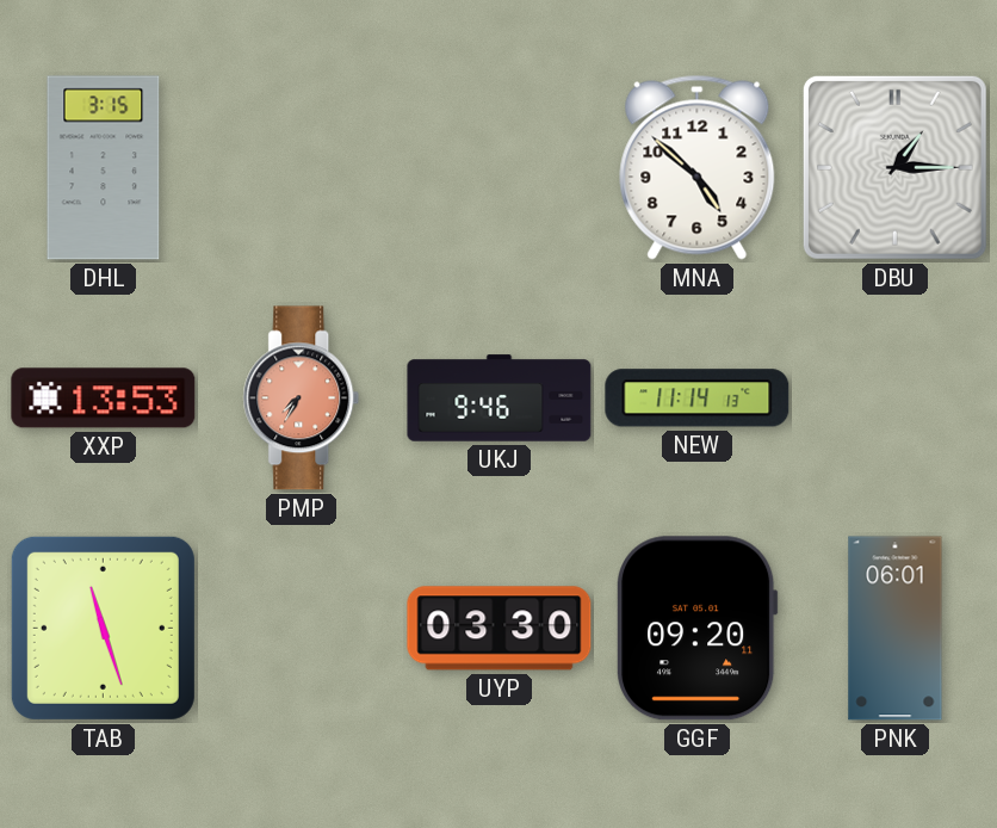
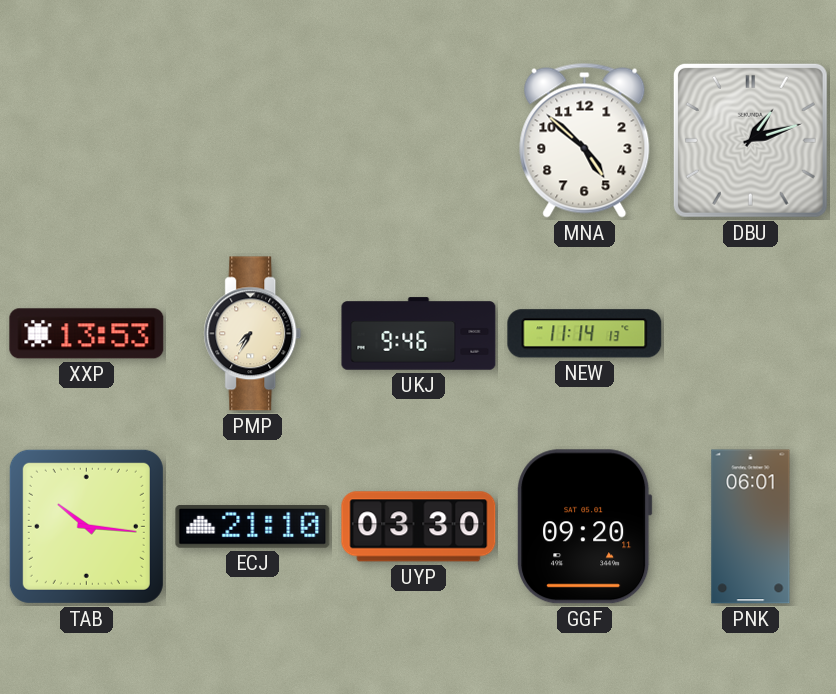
DHL: 3:15 -> none (104, 168)
DBU: 1:15 -> 1:12 (750, 140)
PMP dial: salmon -> cream (253, 334)
TAB: 11:27 -> 10:16 (86, 526)
ECJ: none -> 21:10 (253, 527)
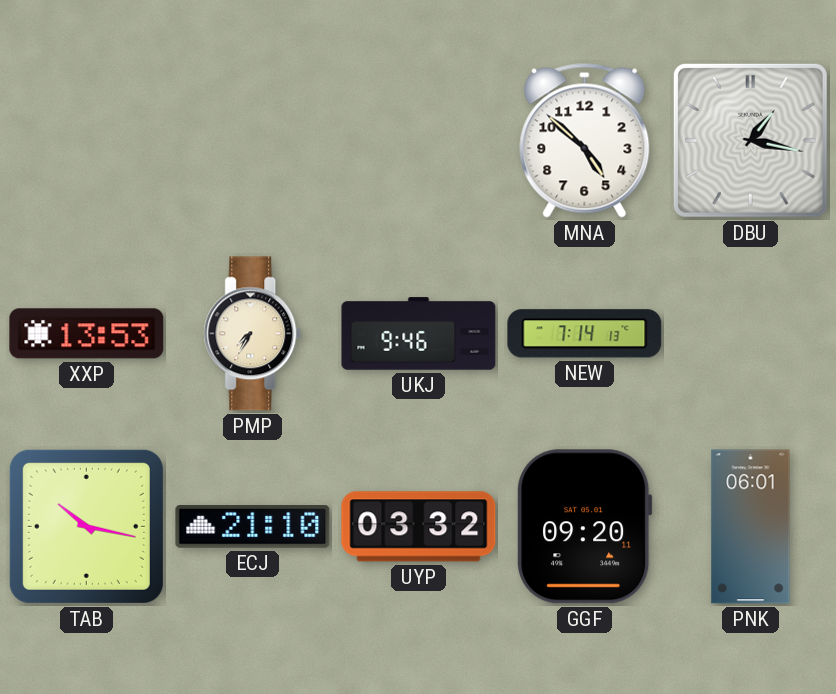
DBU: 1:12 -> 1:17 (750, 140)
NEW: 11:14 -> 7:14 (585, 334)
TAB: 10:16 -> 10:17 (86, 526)
UYP: 03:30 -> 03:32 (419, 527)
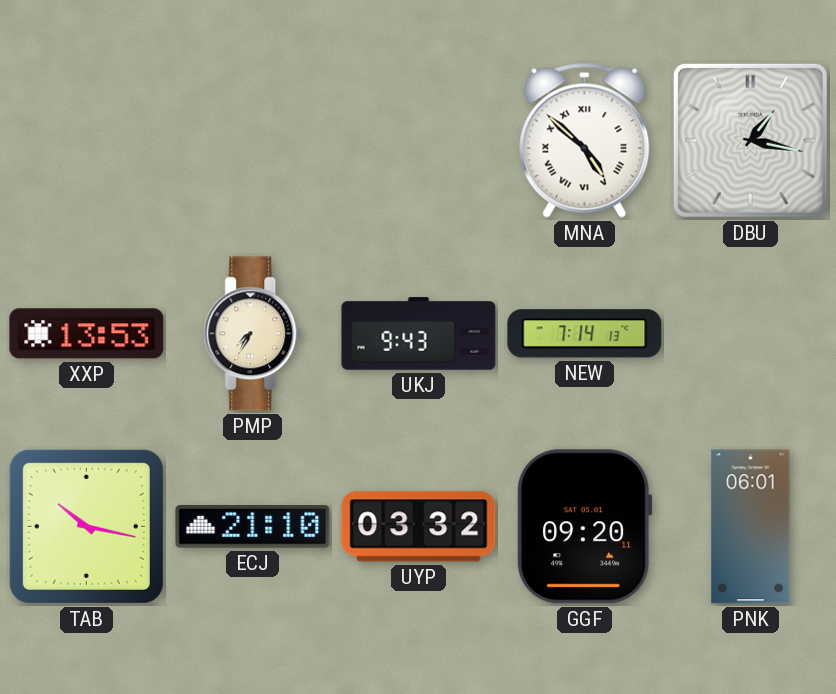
MNA numerals: Arabic -> Roman (585, 140)
UKJ: 9:46 -> 9:43 (419, 334)
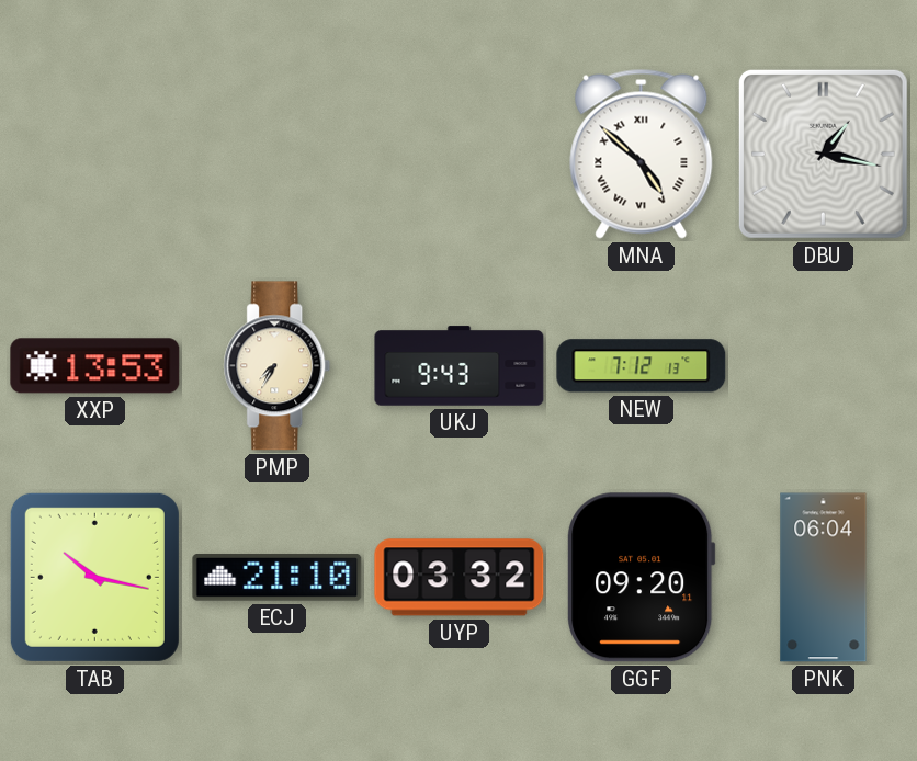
NEW: 7:14 -> 7:12 (642, 366)
PNK: 06:01 -> 06:04 (824, 578)
